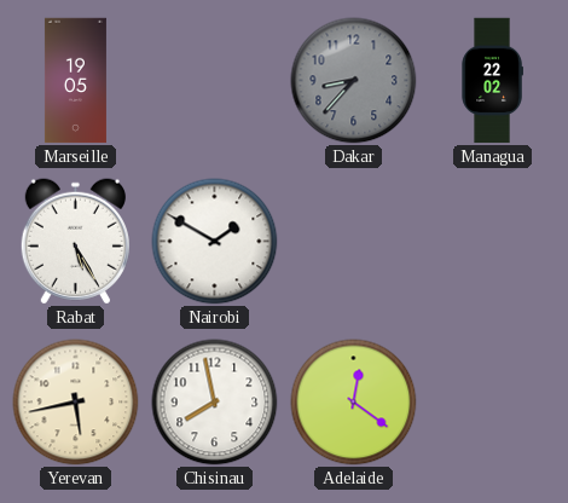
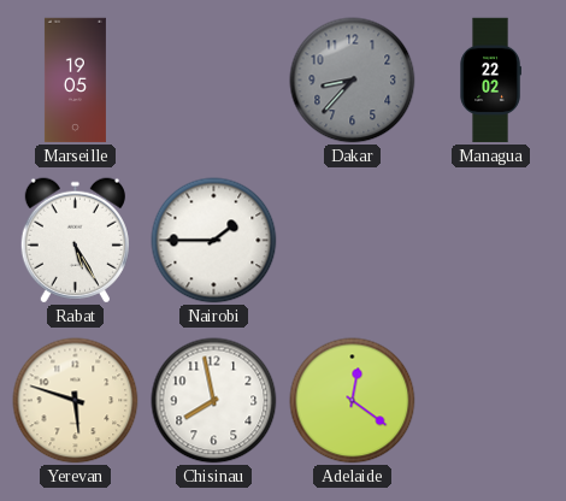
Nairobi: 1:50 -> 1:45 (214, 241)
Yerevan: 5:43 -> 5:48 (76, 401)
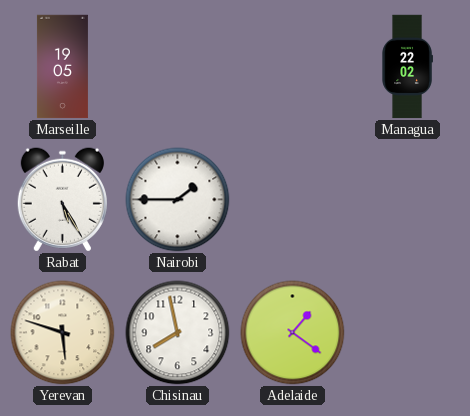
Dakar: 8:37 -> none (353, 81)
Adelaide: 12:21 -> 1:21 (293, 333)
